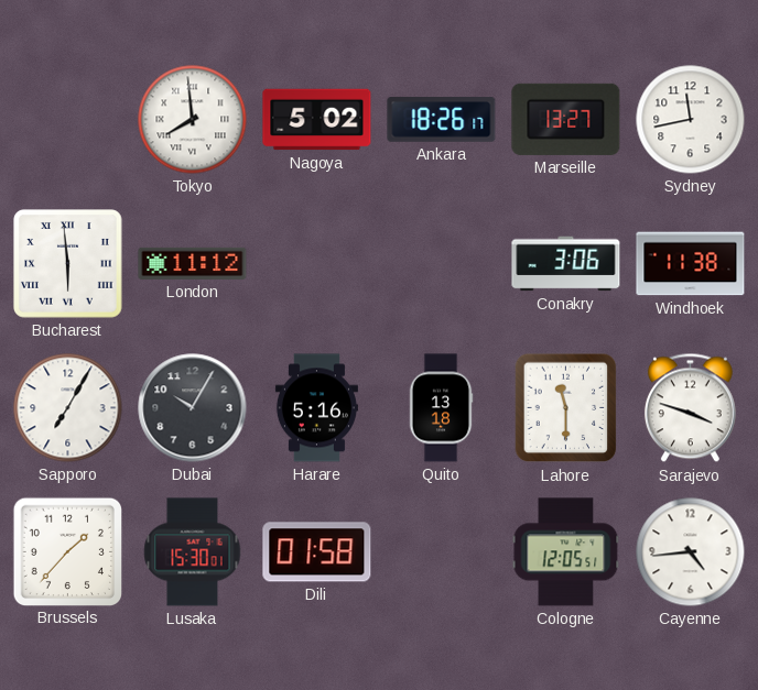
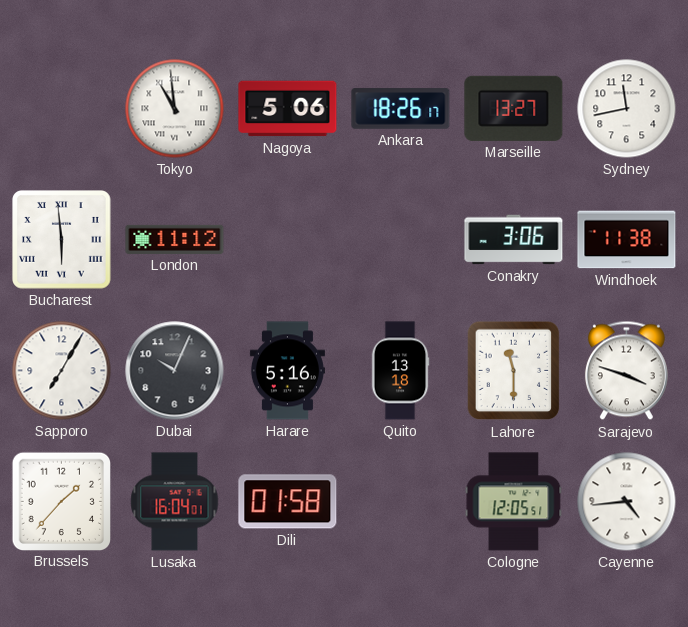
Tokyo: 7:59 -> 10:59 (175, 109)
Nagoya: 5:02 -> 5:06 (288, 109)
Dubai: 10:05 -> 10:04 (175, 371)
Lusaka: 15:30 -> 16:04 (175, 502)
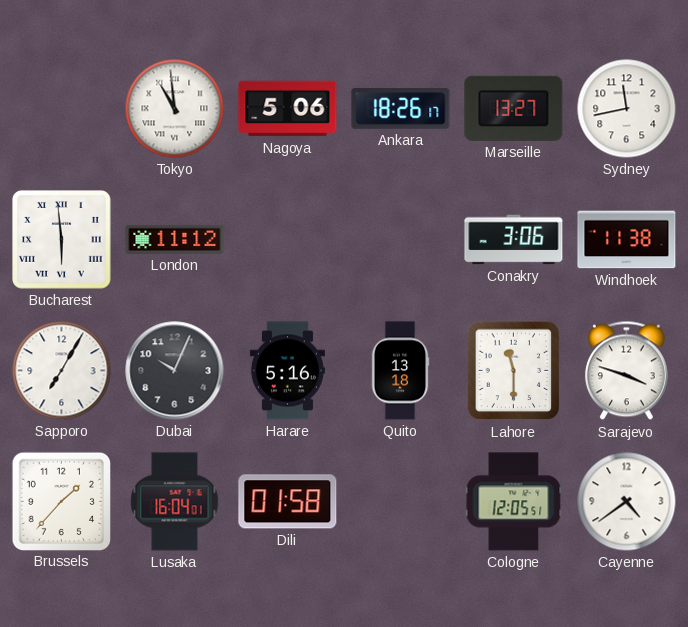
Cayenne: 4:44 -> 4:39 (627, 502)
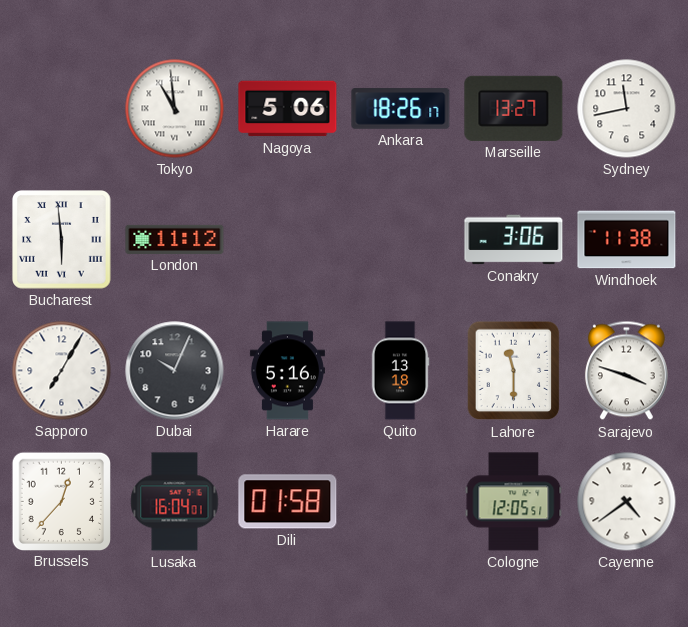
Brussels: 1:37 -> 12:37 (61, 501)
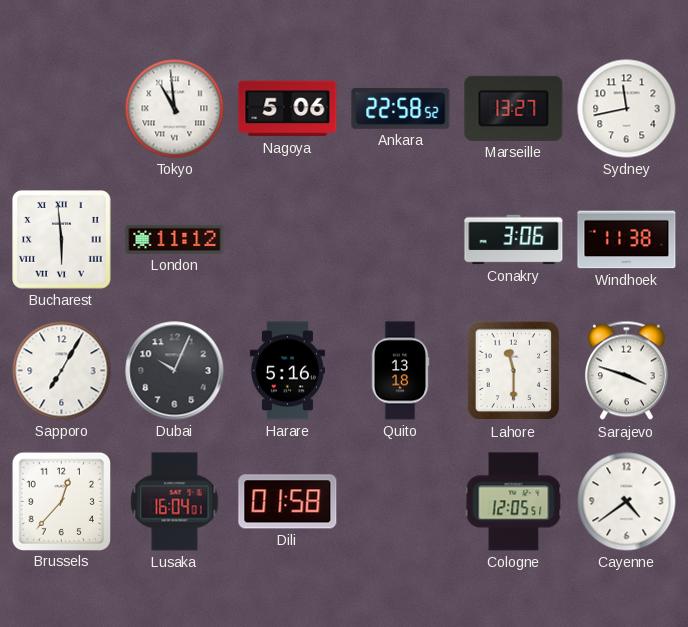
Ankara: 18:26 -> 22:58 (401, 109)
